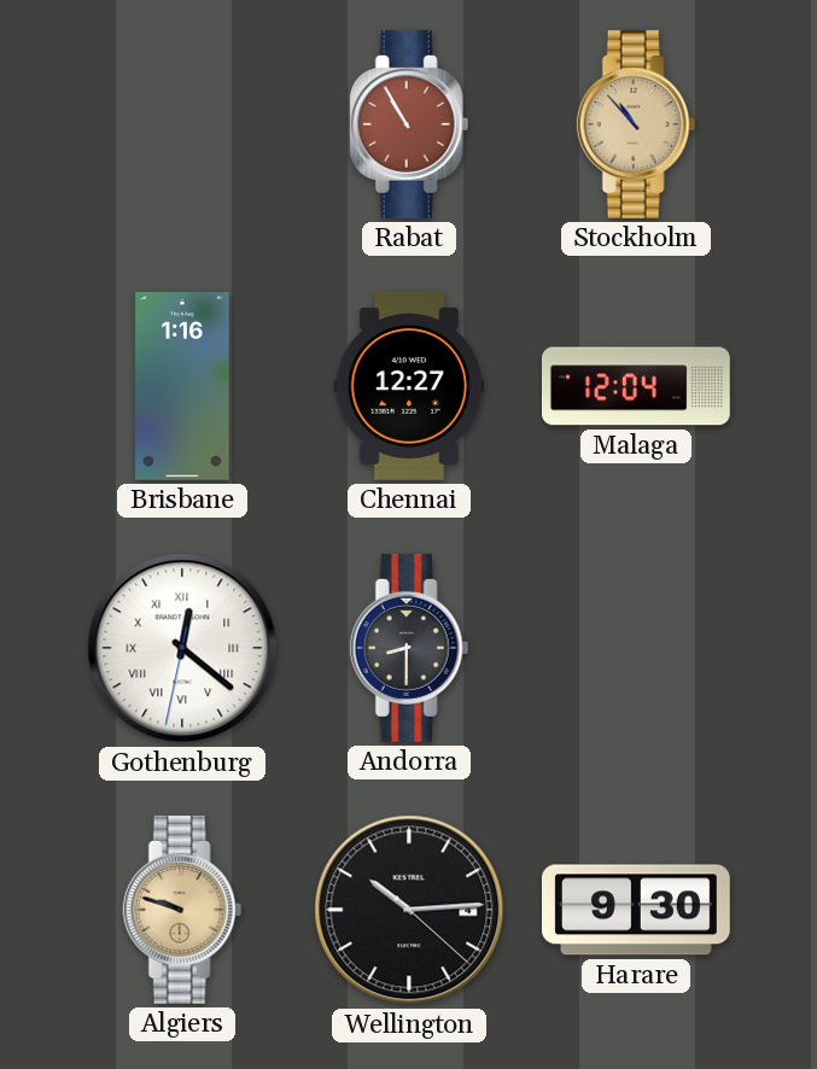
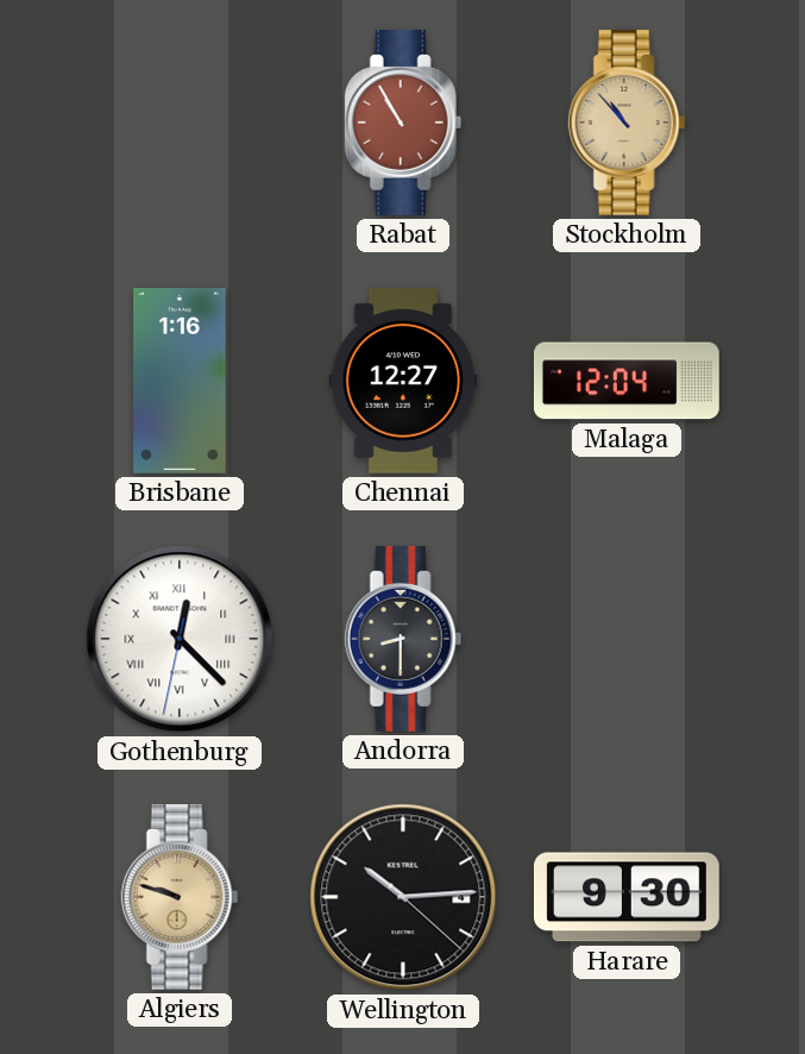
Gothenburg: 12:21 -> 12:22 (180, 639)
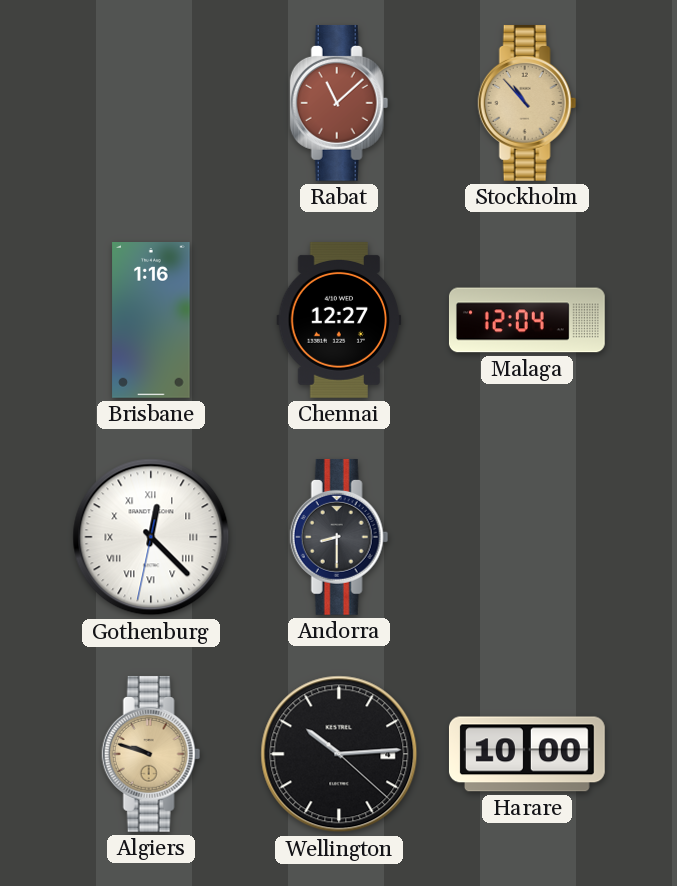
Rabat: 10:55 -> 11:08 (339, 103)
Harare: 9:30 -> 10:00 (527, 754)
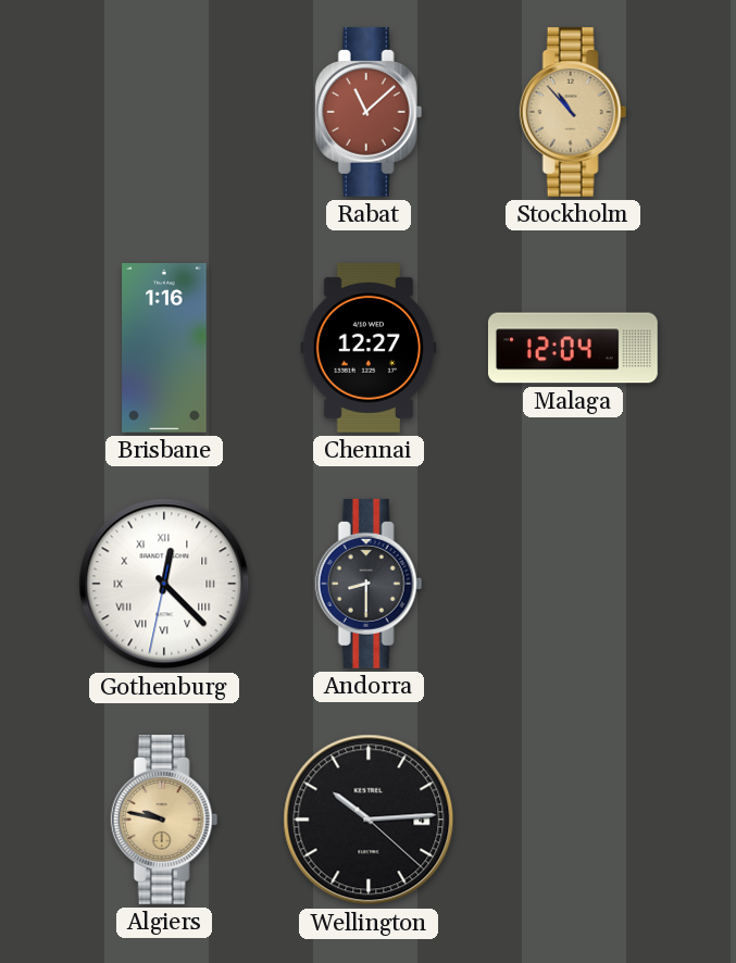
Algiers: 9:48 -> 9:47 (164, 820)
Harare: 10:00 -> none (527, 754)
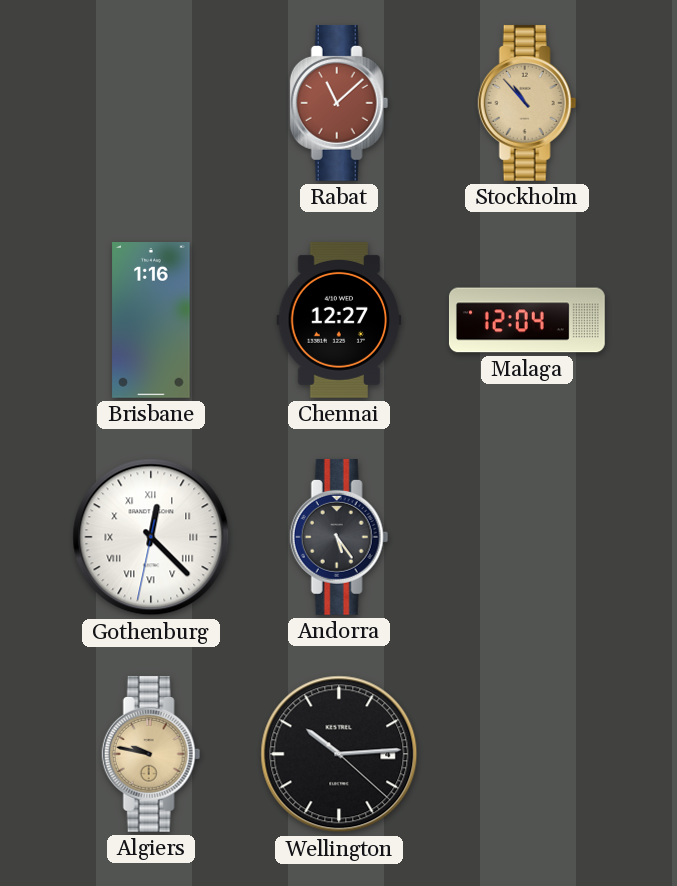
Andorra: 8:30 -> 5:24 (339, 537)
